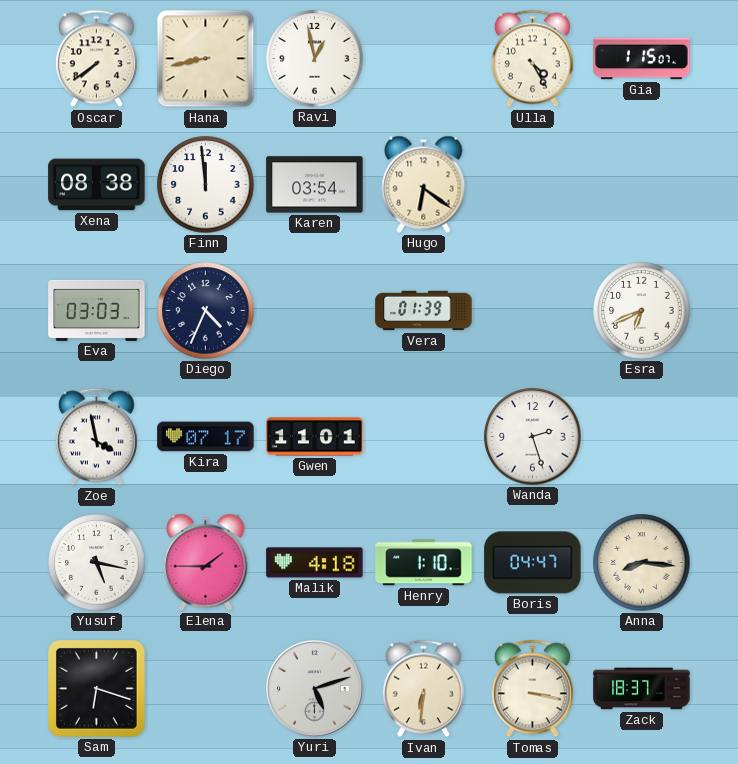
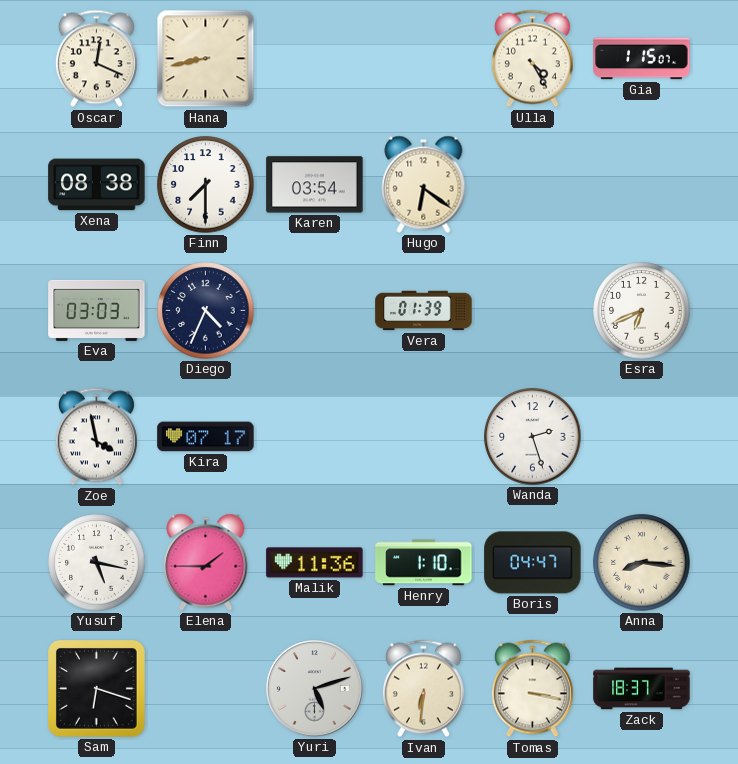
Oscar: 7:39 -> 12:19 (96, 59)
Ravi: 12:58 -> none (315, 59)
Finn: 11:59 -> 7:30 (206, 185)
Gwen: 11:01 -> none (315, 437)
Malik: 4:18 -> 11:36 (315, 563)
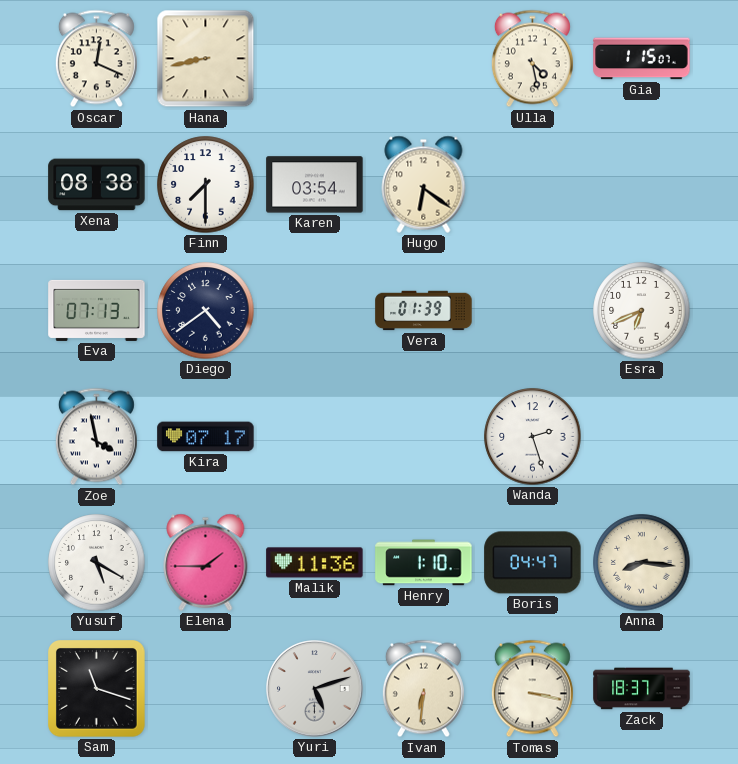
Ulla: 4:25 -> 4:28 (532, 59)
Eva: 03:03 -> 07:13 (97, 310)
Diego: 4:34 -> 4:39 (206, 311)
Yusuf: 5:17 -> 5:20 (97, 563)
Sam: 6:18 -> 11:18 (97, 689)
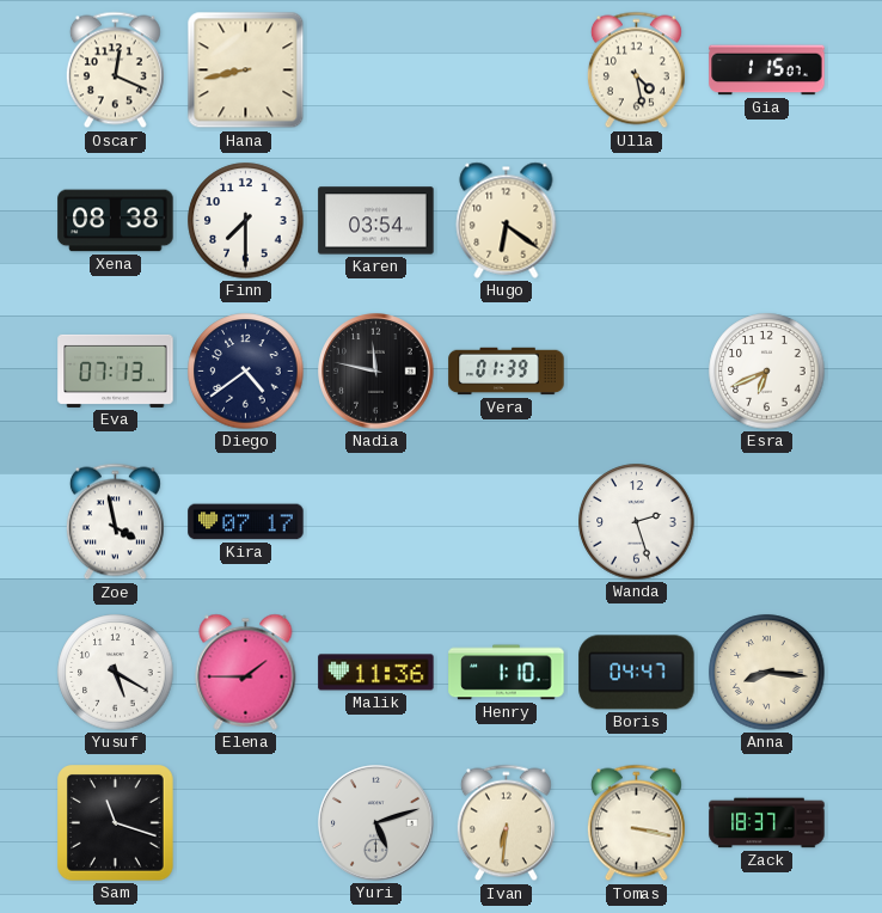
Nadia: none -> 11:47 (376, 372)
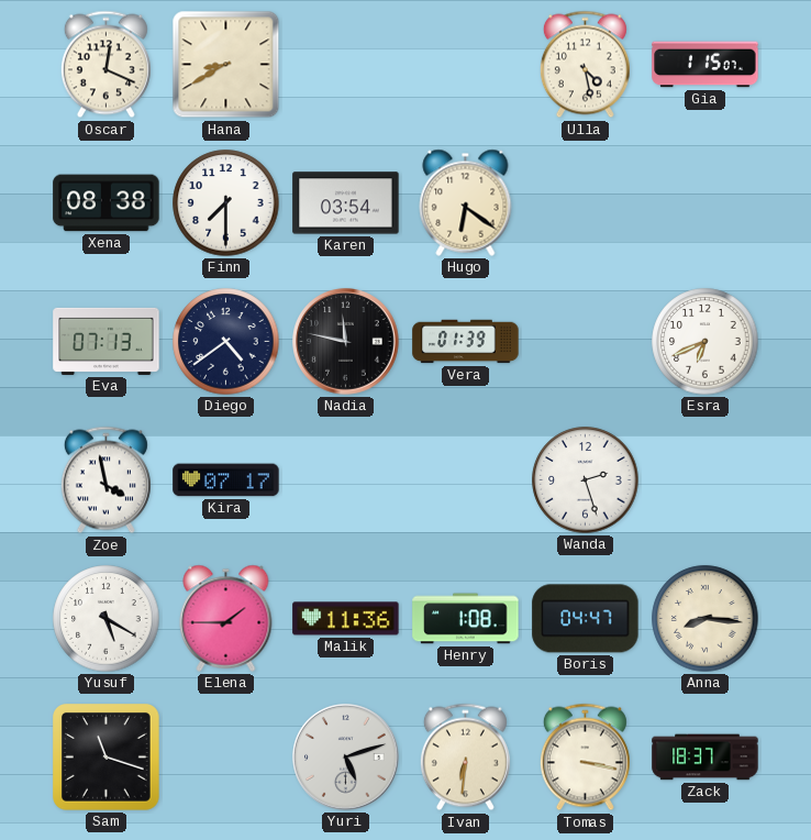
Hana: 8:43 -> 8:40 (226, 65)
Henry: 1:10 -> 1:08 (466, 619)
